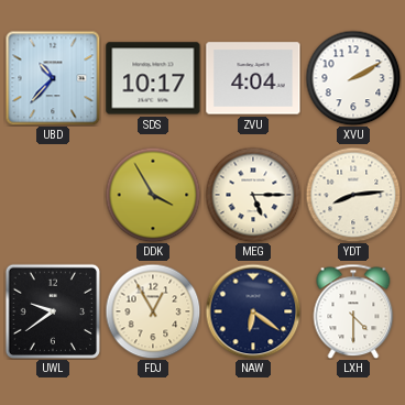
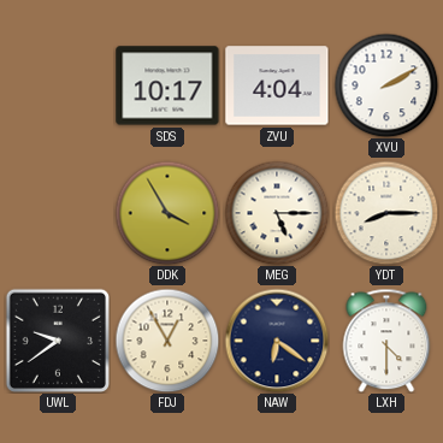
UBD: 10:37 -> none (53, 78)
YDT: 8:14 -> 8:15 (386, 213)
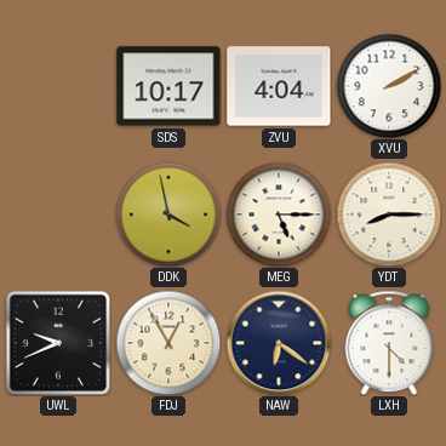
DDK: 3:55 -> 3:58 (168, 215)
UWL: 9:39 -> 9:41 (57, 342)
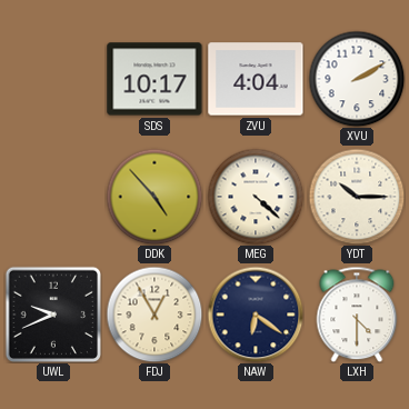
DDK: 3:58 -> 4:53 (154, 197)
MEG: 5:15 -> 4:22 (256, 197)
YDT: 8:15 -> 10:15 (357, 197)
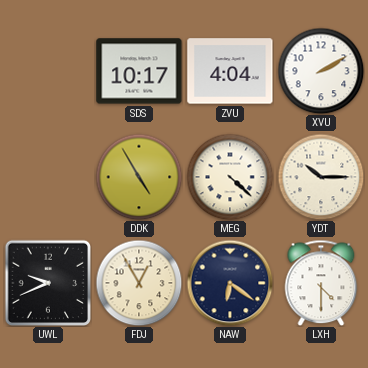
DDK: 4:53 -> 4:55 (139, 177)
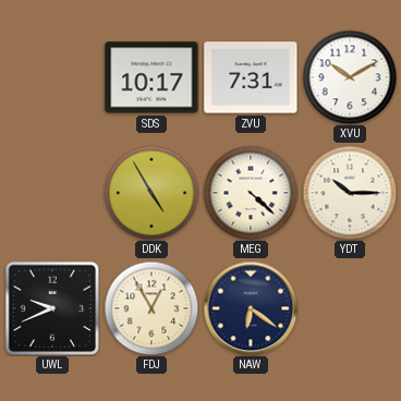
ZVU: 4:04 -> 7:31 (251, 77)
XVU: 2:10 -> 10:10 (350, 77)
LXH: 4:30 -> none (321, 283)
